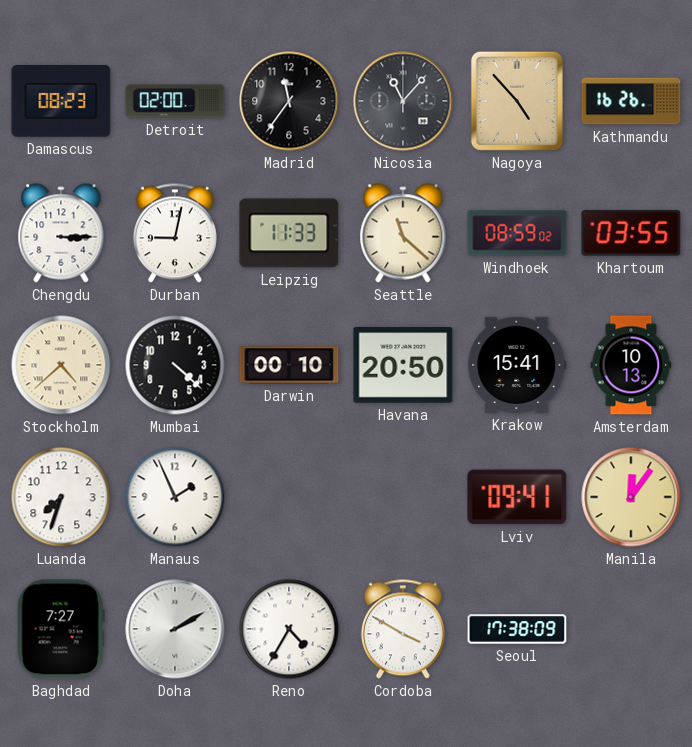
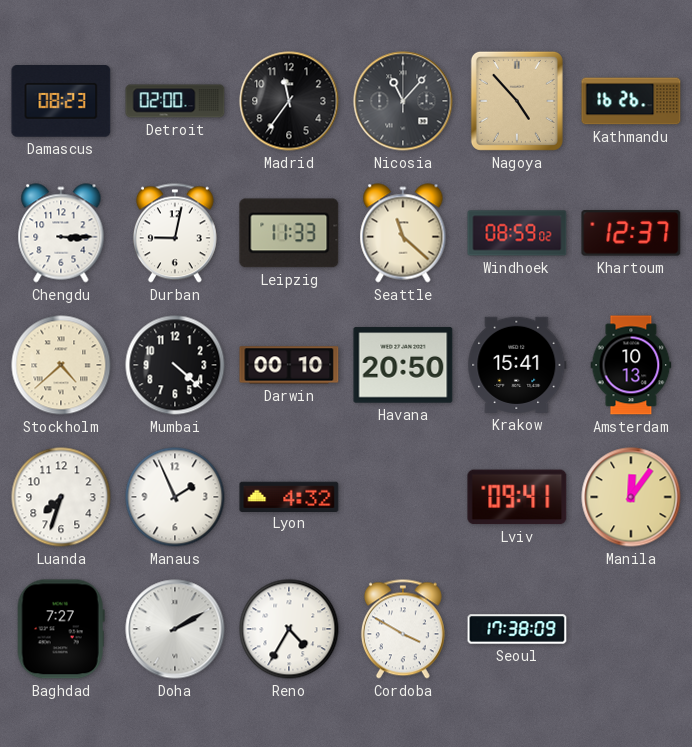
Khartoum: 03:55 -> 12:37 (631, 233)
Lyon: none -> 4:32 (289, 496)
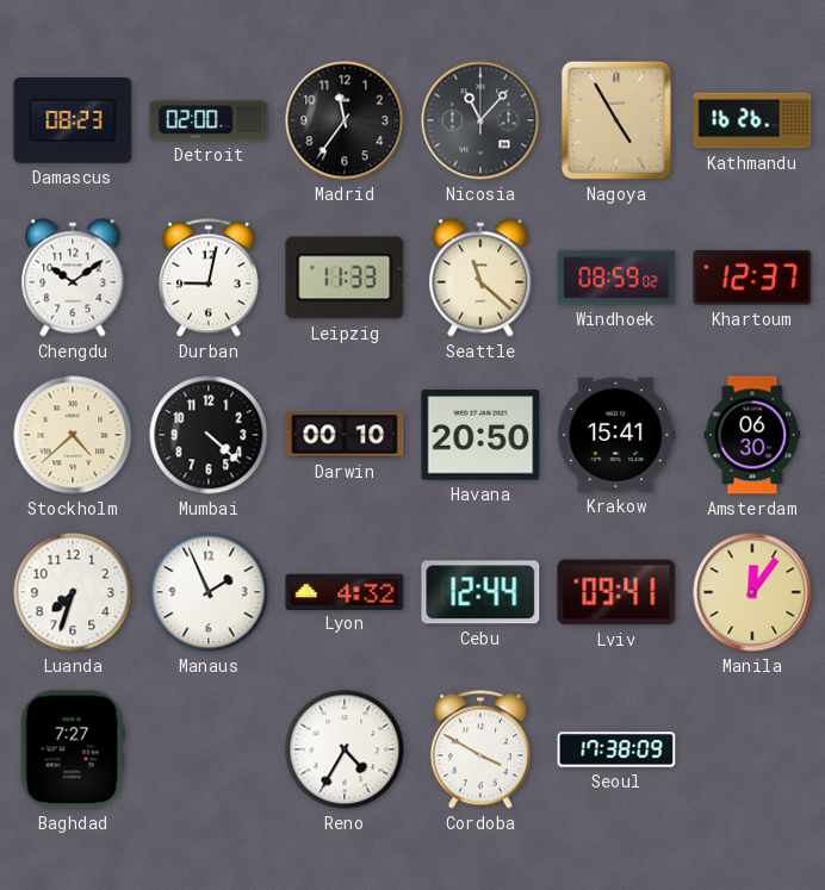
Nagoya: 4:53 -> 4:55 (616, 120)
Chengdu: 3:15 -> 10:09 (73, 278)
Amsterdam: 10:13 -> 06:30 (752, 435)
Cebu: none -> 12:44 (480, 592)
Doha: 2:10 -> none (175, 629)
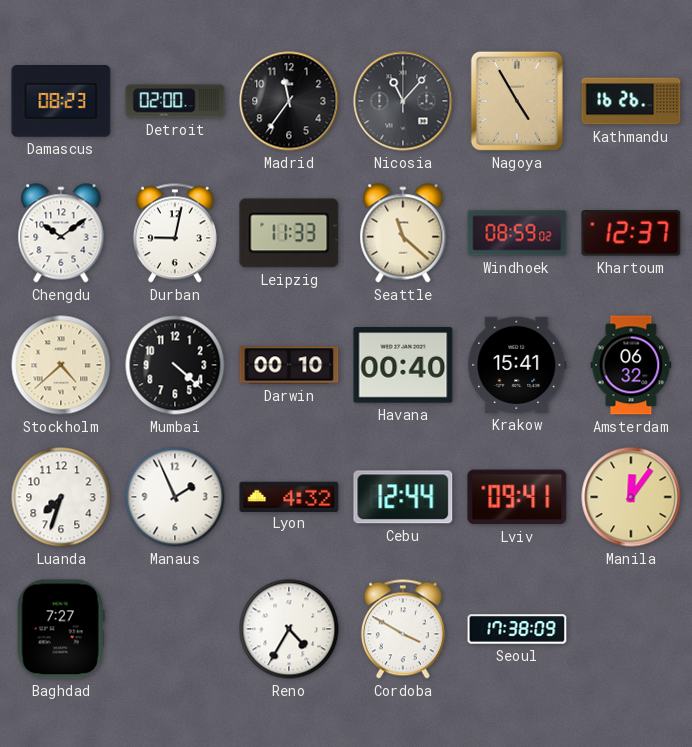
Havana: 20:50 -> 00:40 (403, 365)
Amsterdam: 06:30 -> 06:32 (631, 365)
